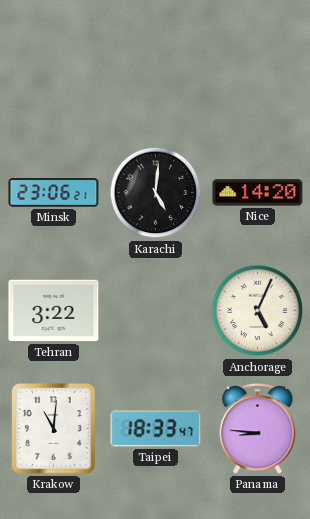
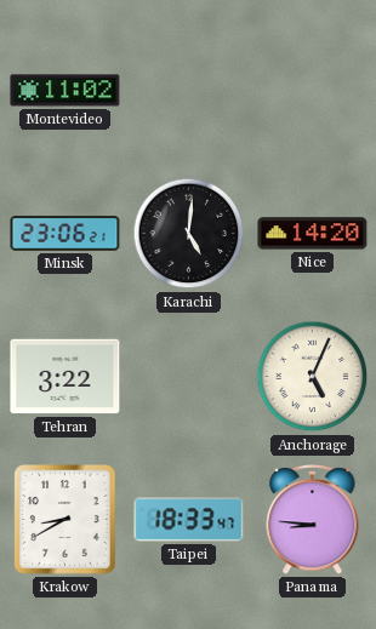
Montevideo: none -> 11:02 (65, 91)
Krakow: 11:01 -> 8:40 (65, 520)
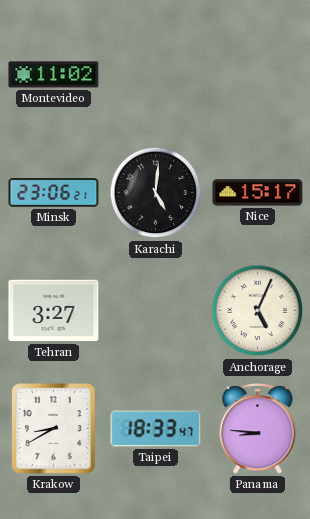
Nice: 14:20 -> 15:17 (258, 193)
Tehran: 3:22 -> 3:27 (54, 311)
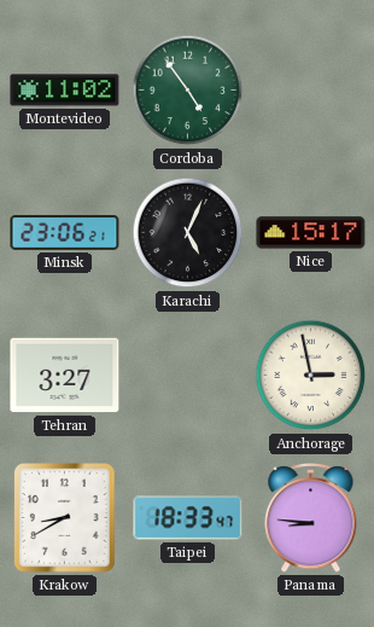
Cordoba: none -> 4:54 (188, 91)
Karachi: 5:01 -> 5:04 (188, 233)
Anchorage: 5:04 -> 2:58 (311, 376)
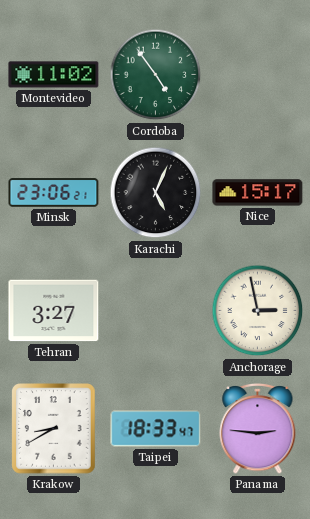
Panama: 8:46 -> 2:46 (258, 428)
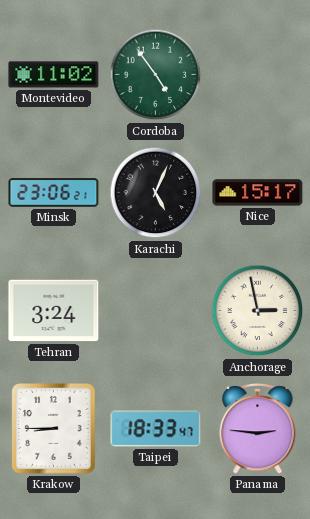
Tehran: 3:27 -> 3:24 (54, 311)
Krakow: 8:40 -> 8:45 (54, 429)
